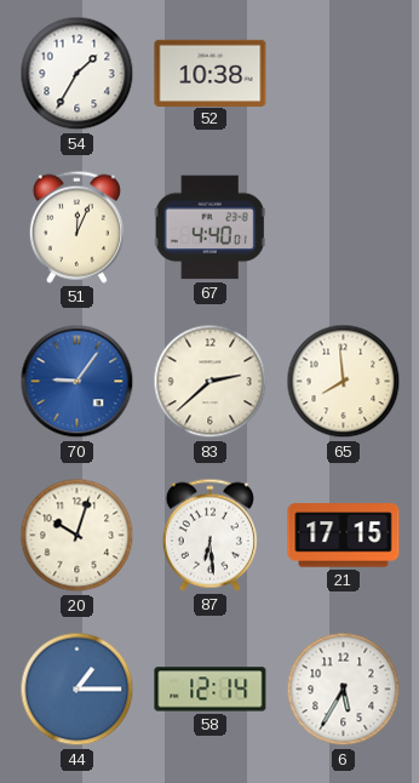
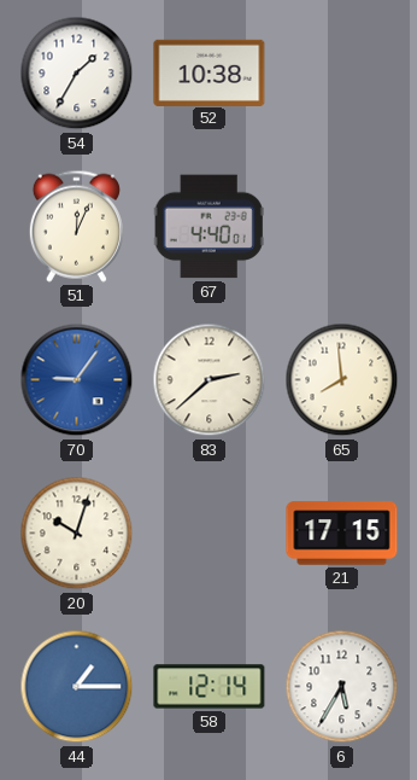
87: 6:29 -> none (209, 535)
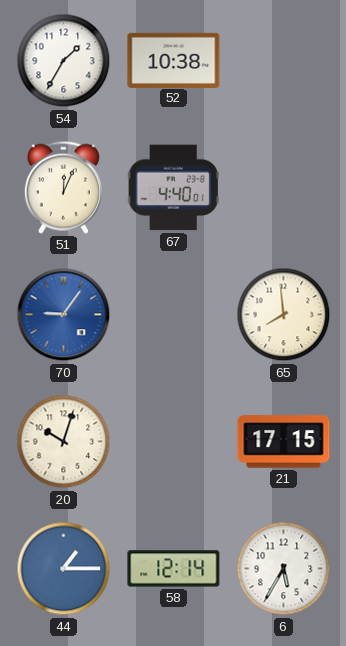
83: 2:38 -> none (210, 380)
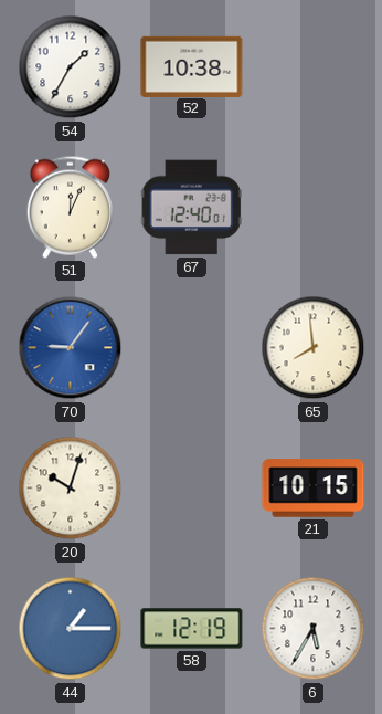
67: 4:40 -> 12:40 (191, 208)
21: 17:15 -> 10:15 (314, 489)
58: 12:14 -> 12:19 (192, 629)
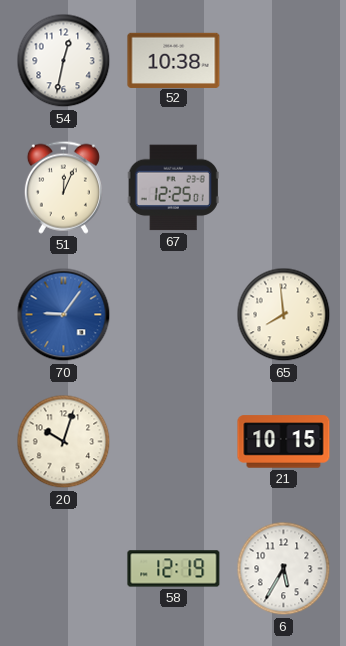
54: 1:35 -> 12:32 (64, 61)
67: 12:40 -> 12:25 (173, 188)
44: 1:15 -> none (71, 629)
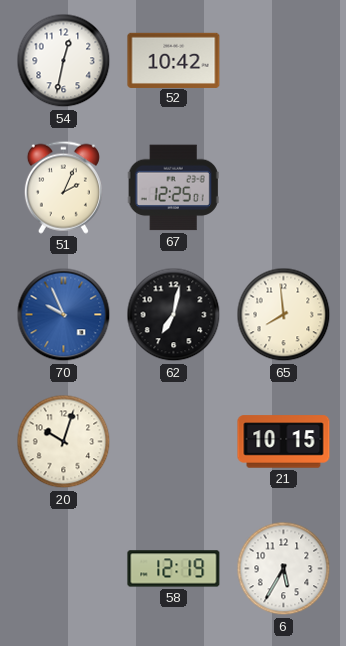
52: 10:38 -> 10:42 (174, 60)
51: 12:04 -> 2:04 (63, 187)
70: 9:06 -> 9:56 (64, 315)
62: none -> 7:02 (174, 315)
